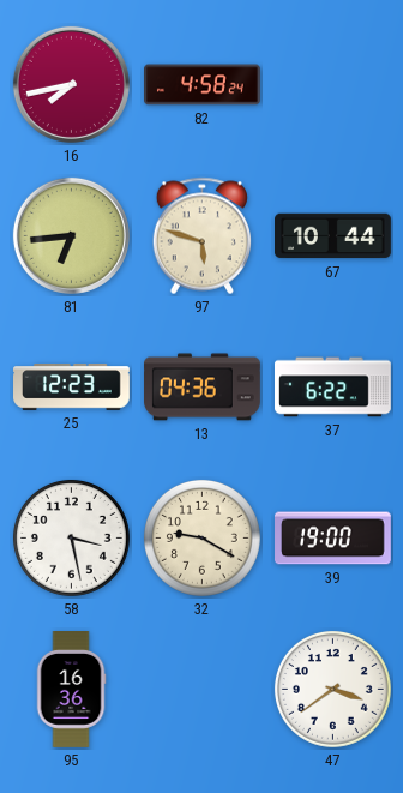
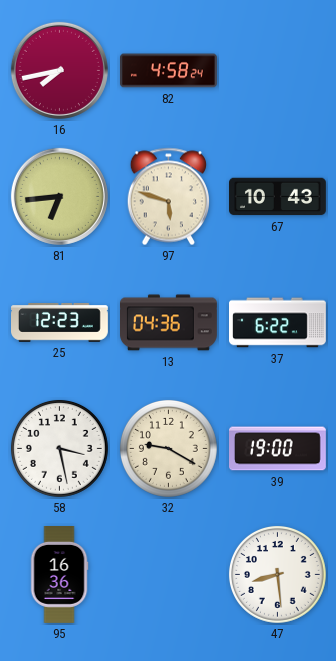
67: 10:44 -> 10:43 (278, 197)
47: 3:39 -> 8:29 (277, 574)
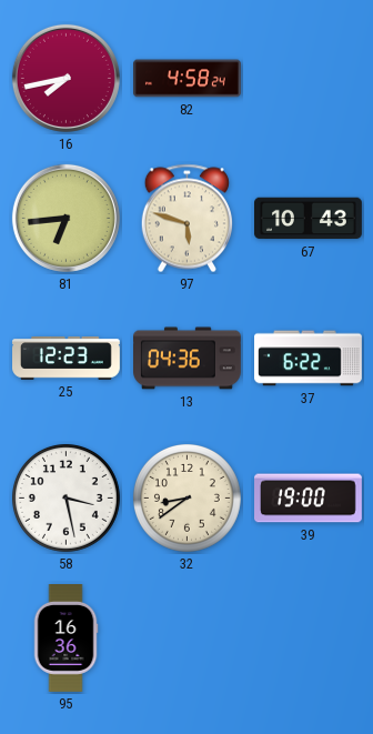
32: 9:20 -> 8:39 (186, 497)
47: 8:29 -> none (277, 574)
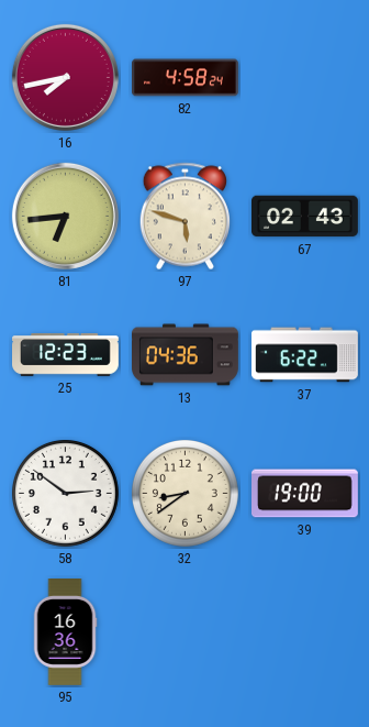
67: 10:43 -> 02:43 (305, 217)
58: 3:28 -> 2:51 (65, 493)
